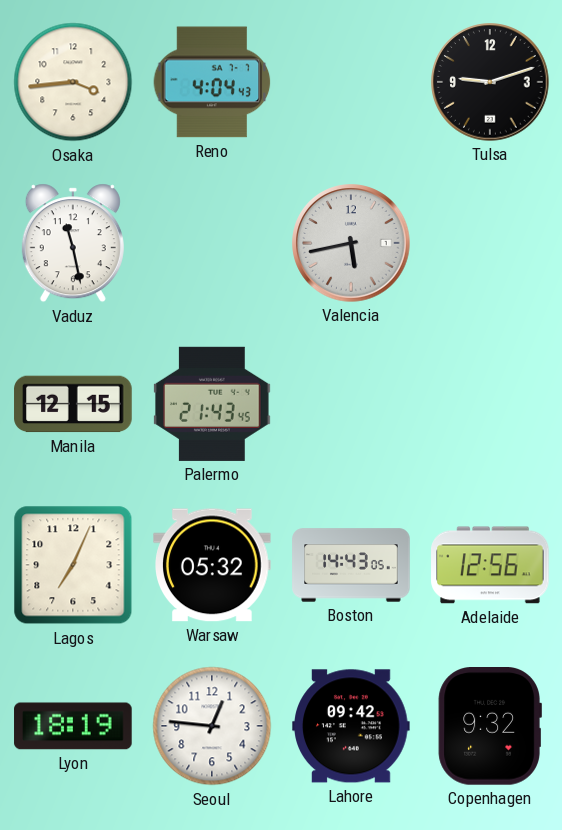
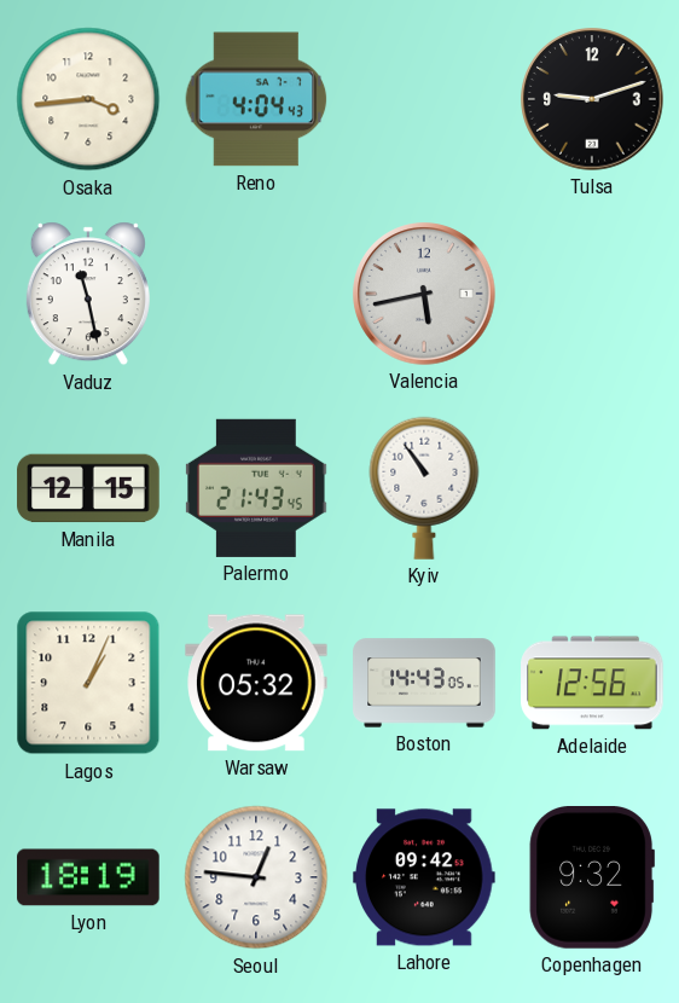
Kyiv: none -> 10:54 (424, 488)
Lagos: 7:04 -> 1:04 (88, 683)
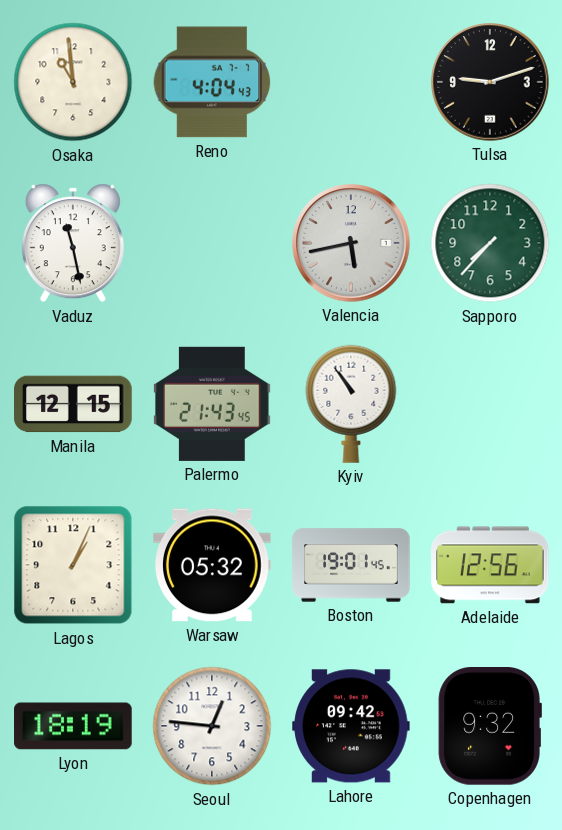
Osaka: 3:44 -> 10:59 (73, 82)
Sapporo: none -> 7:37 (490, 243)
Boston: 14:43 -> 19:01 (351, 565)
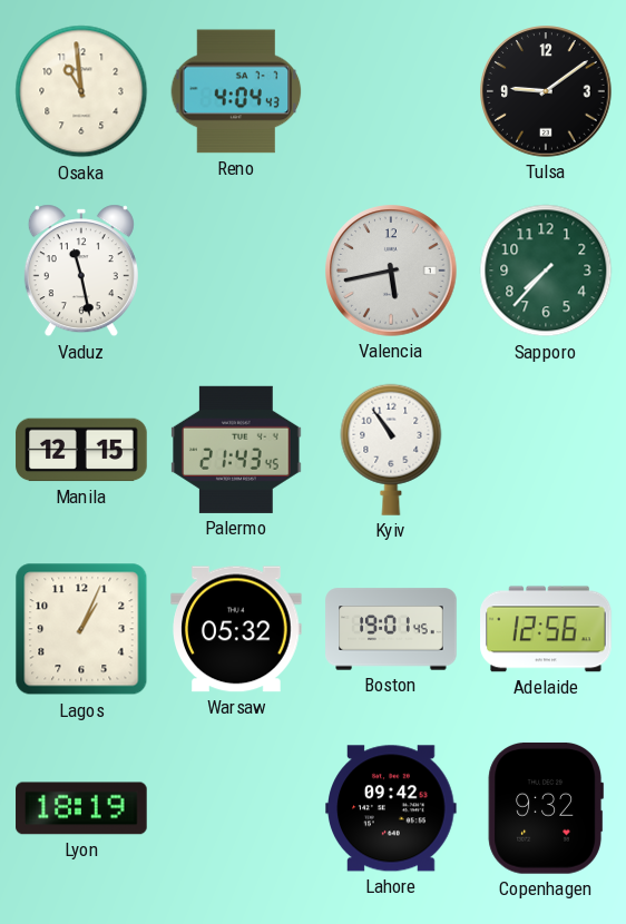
Tulsa: 9:12 -> 9:09 (546, 91)
Seoul: 12:46 -> none (212, 726)
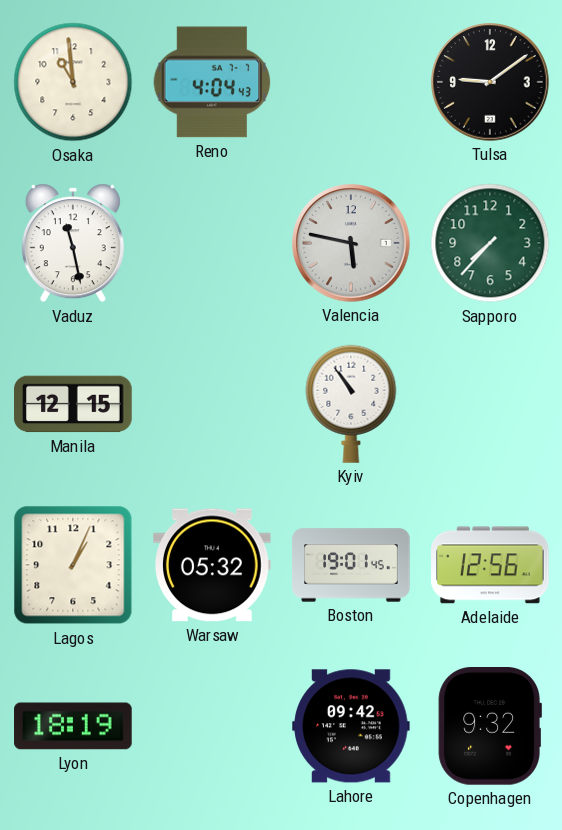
Valencia: 5:43 -> 5:47 (351, 243)
Palermo: 21:43 -> none (236, 450)
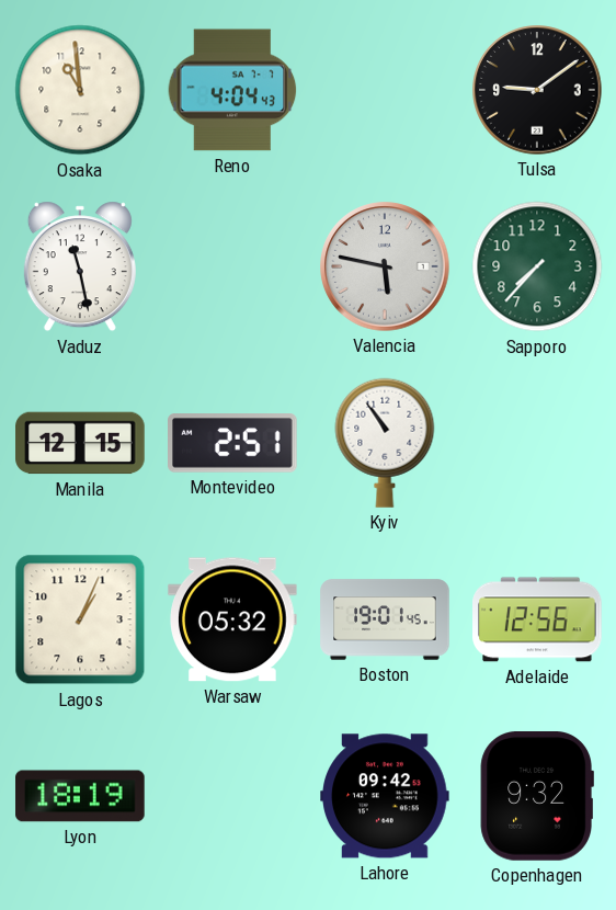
Montevideo: none -> 2:51 (233, 443)
